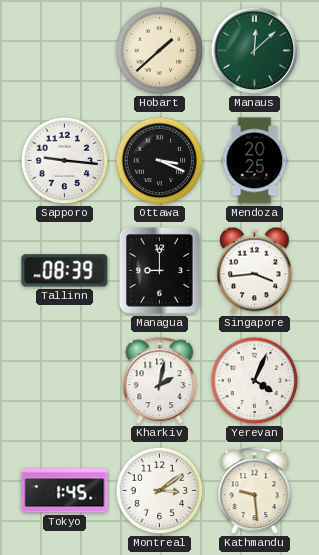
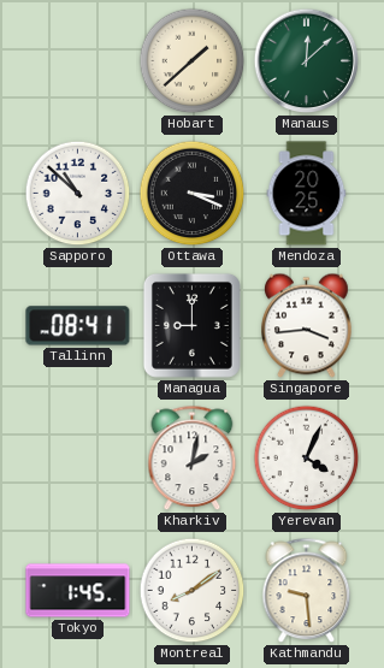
Sapporo: 9:16 -> 10:52 (78, 194)
Tallinn: 08:39 -> 08:41 (78, 326)
Montreal: 3:09 -> 8:09 (193, 591)
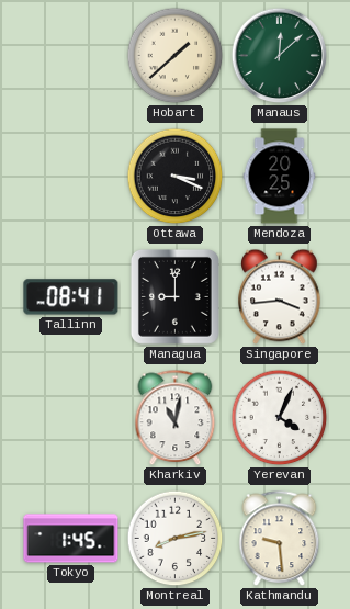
Sapporo: 10:52 -> none (78, 194)
Kharkiv: 2:02 -> 11:02 (176, 418)
Montreal: 8:09 -> 8:13 (176, 539)
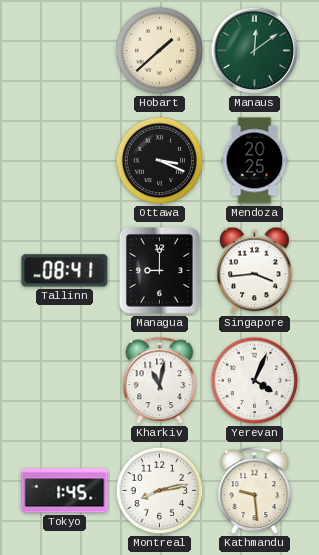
Manaus: 12:08 -> 12:09 (255, 51)
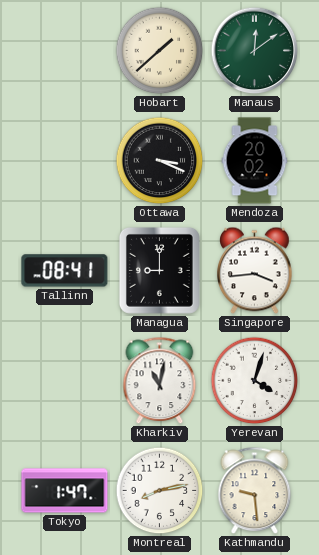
Mendoza: 20:25 -> 20:02 (255, 161)
Yerevan: 4:04 -> 4:03 (255, 381)
Tokyo: 1:45 -> 1:47 (65, 491)
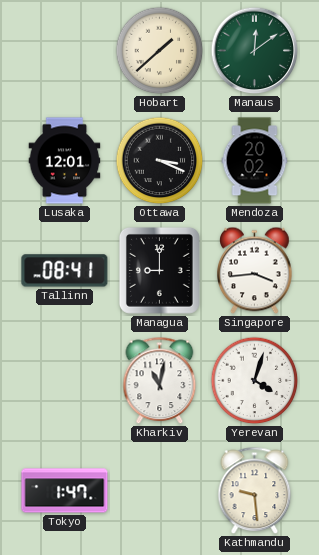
Lusaka: none -> 12:01 (65, 161)
Montreal: 8:13 -> none (160, 491)
